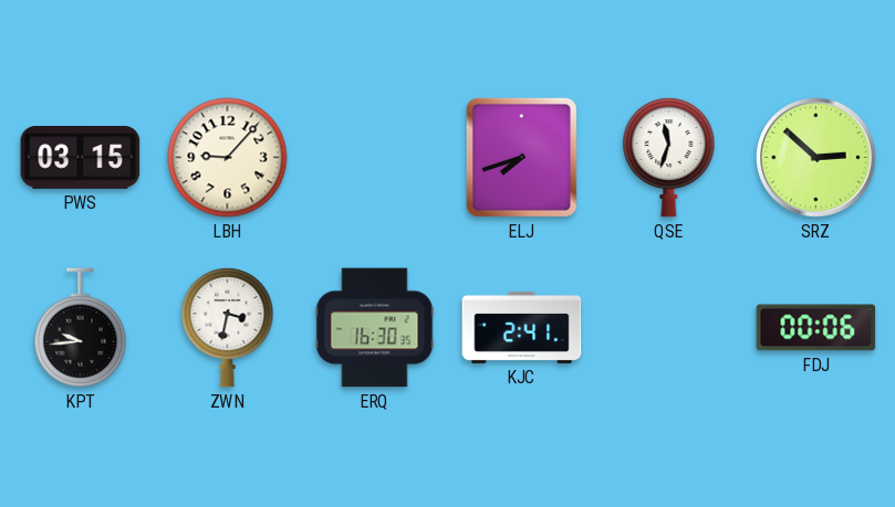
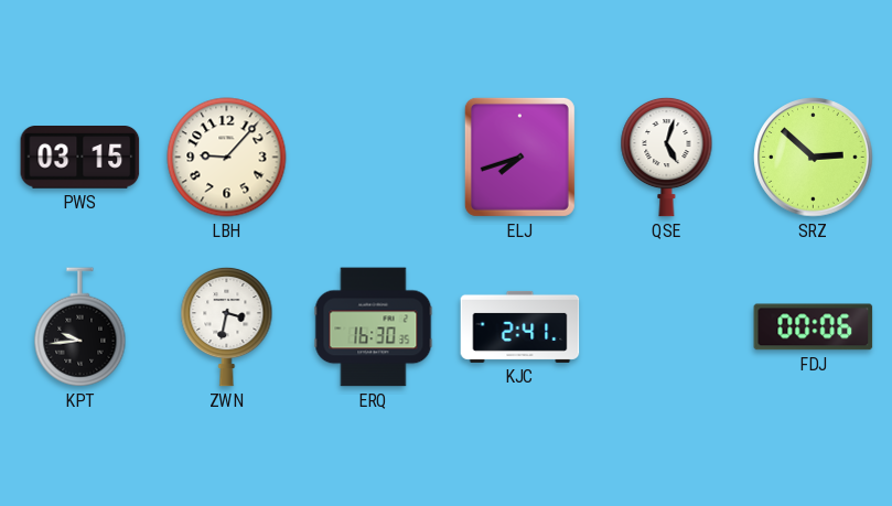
QSE: 11:33 -> 5:03 (667, 157)
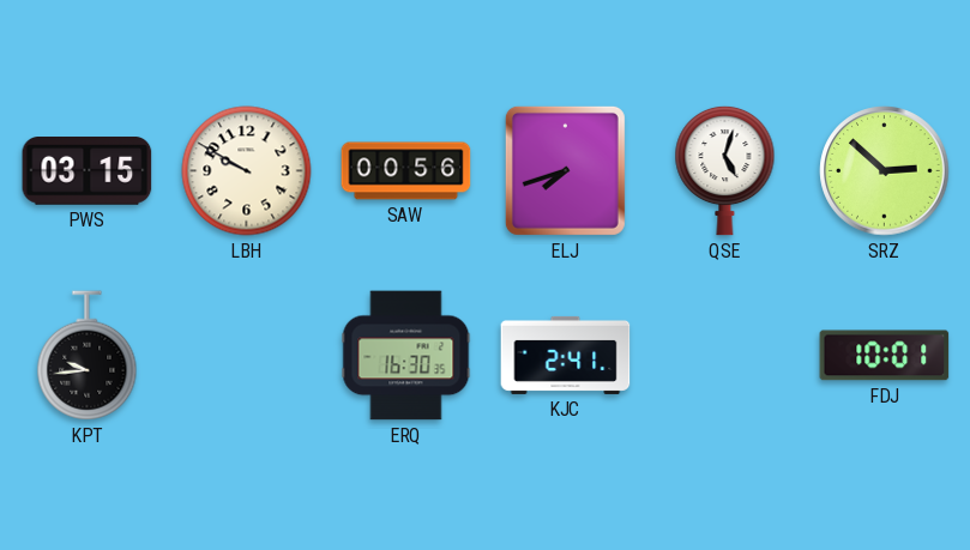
LBH: 9:07 -> 9:50 (247, 171)
SAW: none -> 00:56 (406, 171)
ZWN: 3:32 -> none (227, 326)
FDJ: 00:06 -> 10:01 (885, 356)
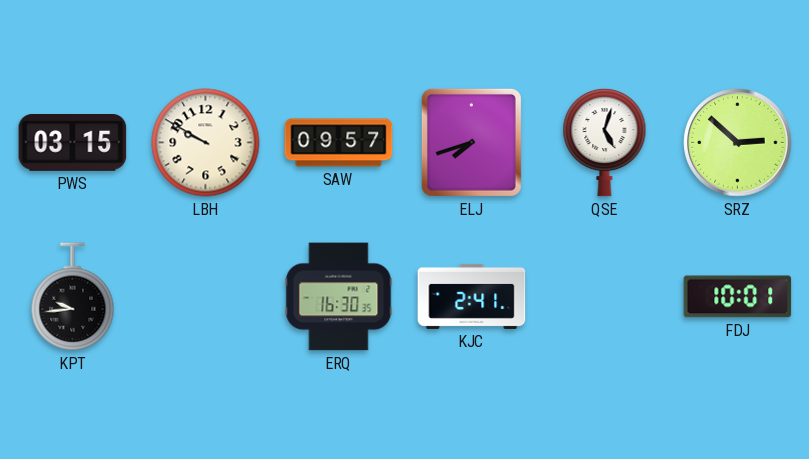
SAW: 00:56 -> 09:57 (339, 143)
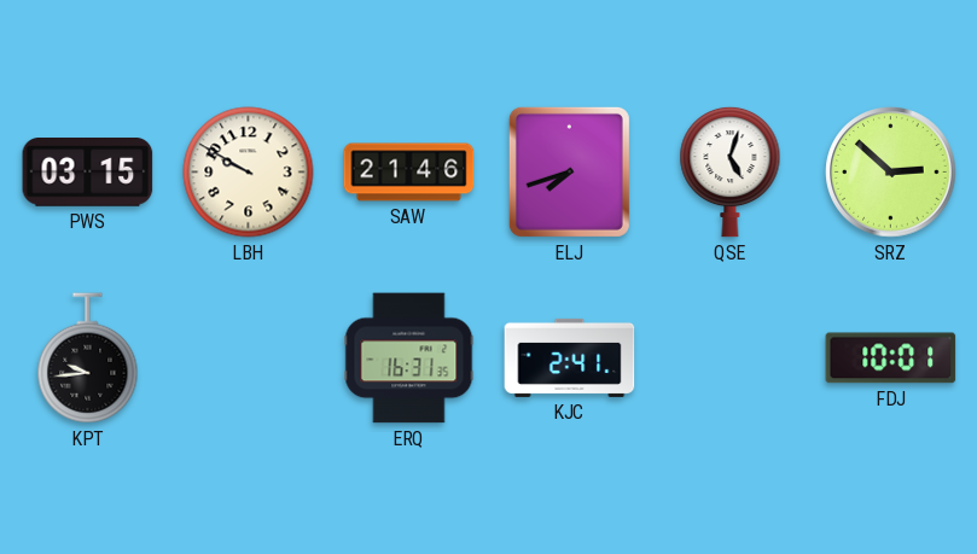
SAW: 09:57 -> 21:46 (409, 173)
ERQ: 16:30 -> 16:31 (409, 358)
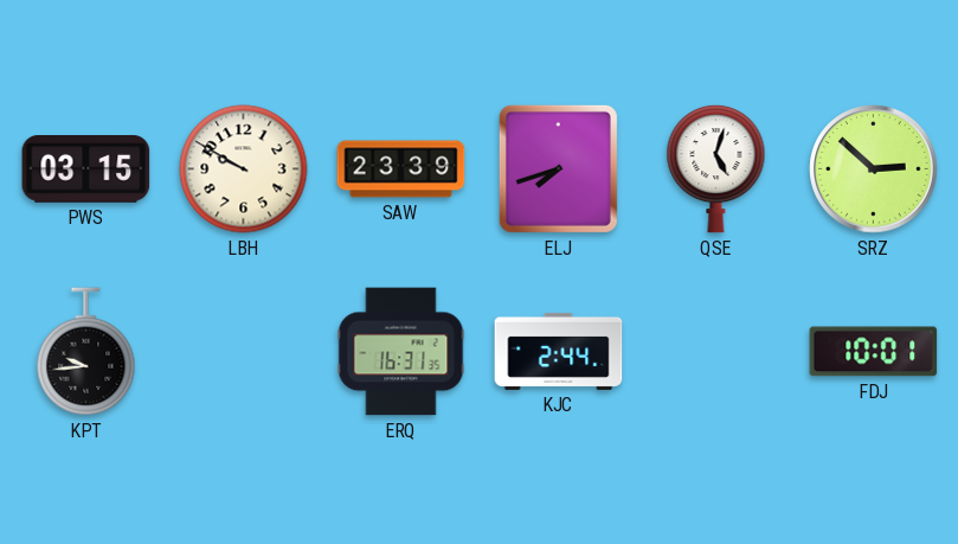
SAW: 21:46 -> 23:39 (401, 169)
KJC: 2:41 -> 2:44 (559, 351)
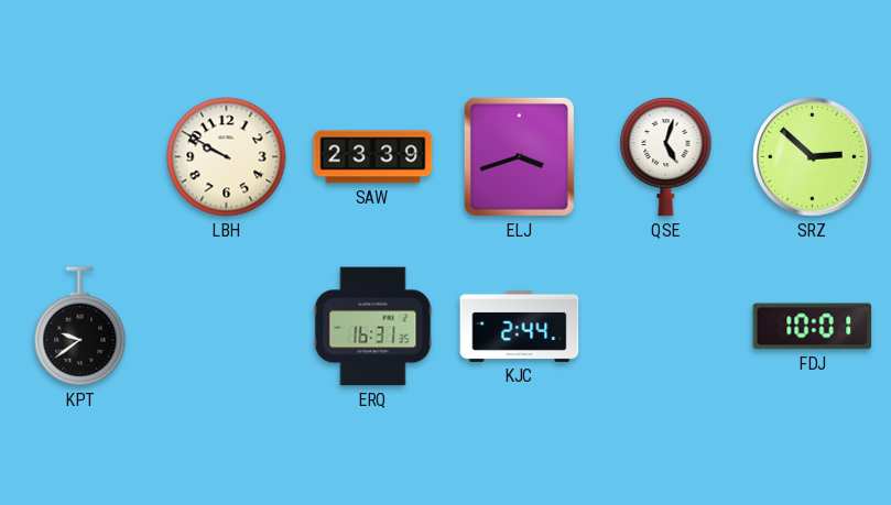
PWS: 03:15 -> none (86, 169)
ELJ: 7:42 -> 3:42 (519, 156)
KPT: 9:44 -> 9:39 (80, 327)
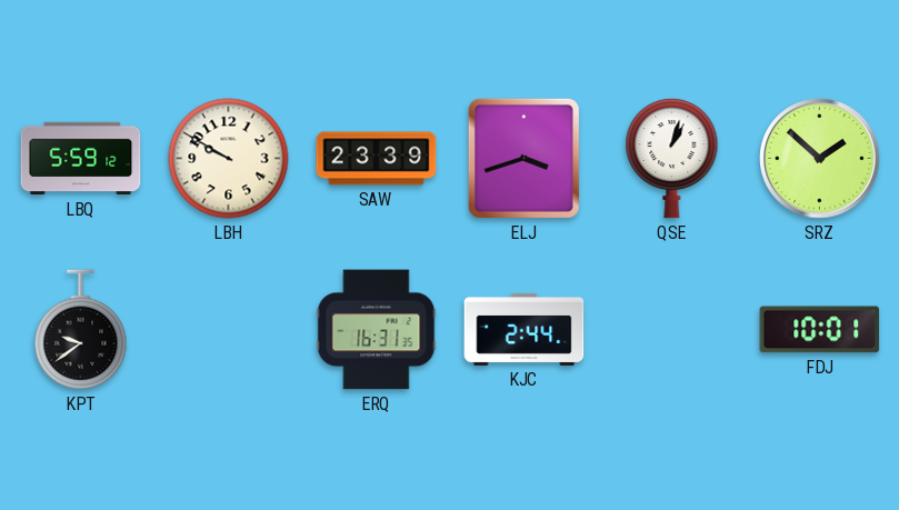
LBQ: none -> 5:59 (81, 159)
QSE: 5:03 -> 1:03 (672, 158)
SRZ: 2:52 -> 1:52 (820, 159)
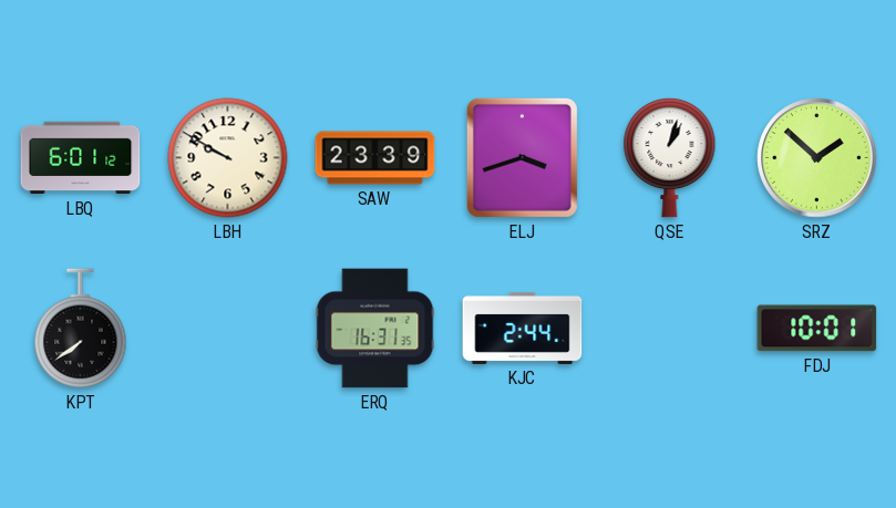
LBQ: 5:59 -> 6:01 (81, 158)
KPT: 9:39 -> 7:39 (81, 329)
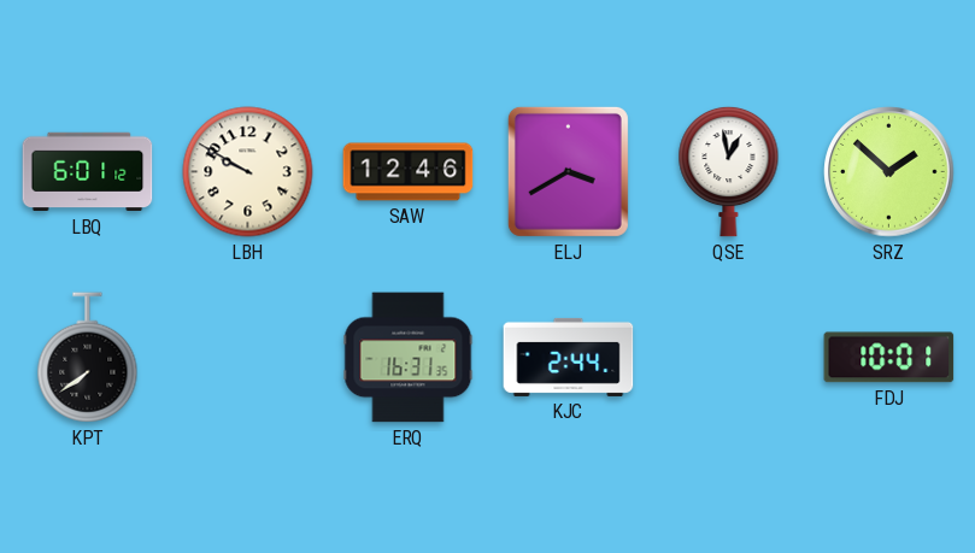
SAW: 23:39 -> 12:46 (409, 172)
ELJ: 3:42 -> 3:40 (568, 171)
QSE: 1:03 -> 12:58 (729, 171)
